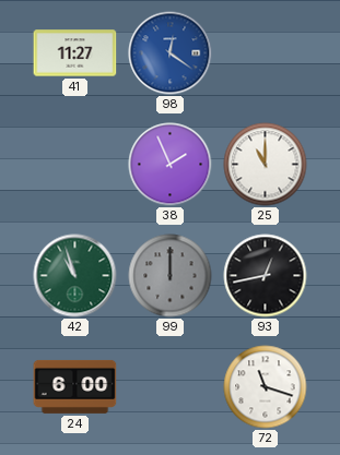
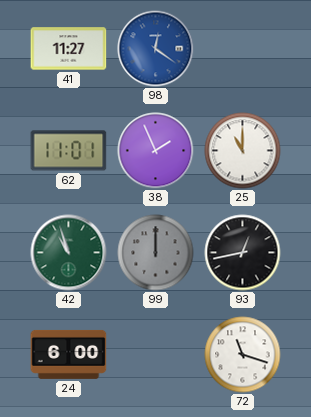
62: none -> 11:01 (69, 151)
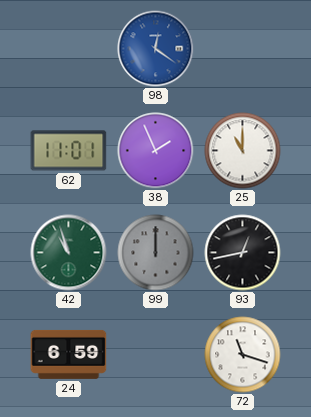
41: 11:27 -> none (69, 49)
24: 6:00 -> 6:59 (69, 354)
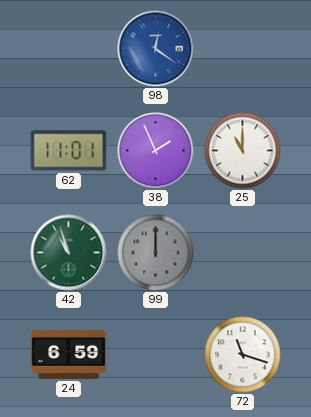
93: 12:43 -> none (243, 253)
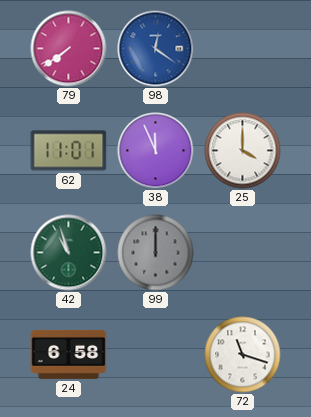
79: none -> 7:39 (69, 49)
38: 1:56 -> 11:56 (156, 151)
25: 11:00 -> 4:00 (243, 151)
24: 6:59 -> 6:58 (69, 354)
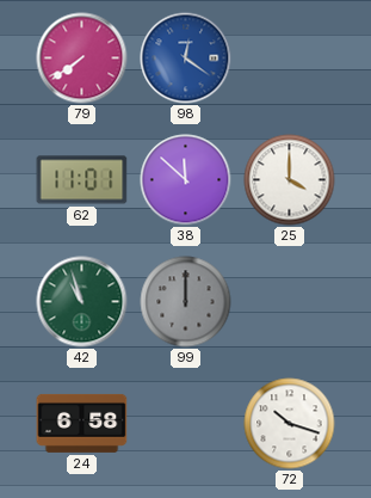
38: 11:56 -> 11:52 (186, 180)
72: 11:18 -> 10:18 (290, 424)
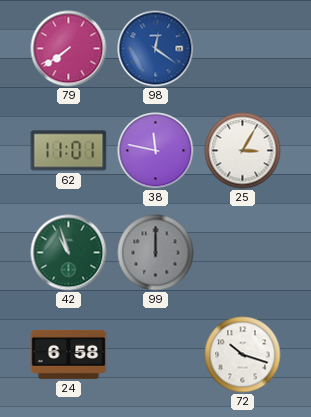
38: 11:52 -> 11:47 (156, 151)
25: 4:00 -> 3:05 (243, 151)
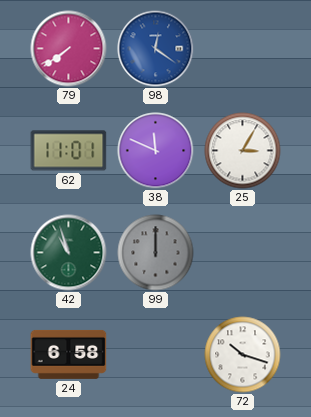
38: 11:47 -> 11:49 (156, 151)
